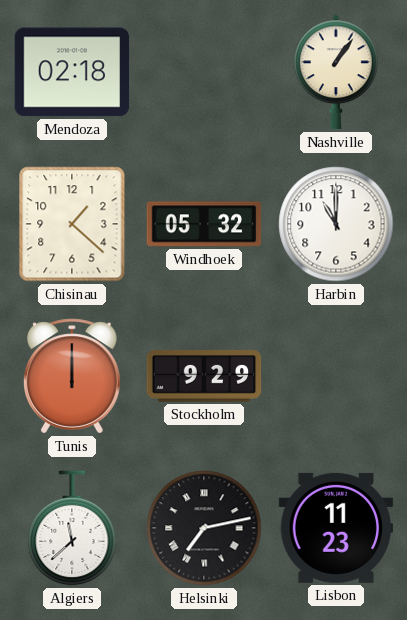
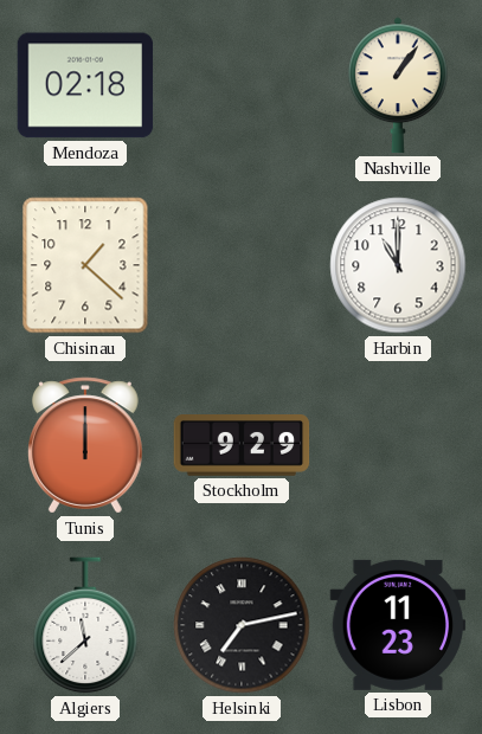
Windhoek: 05:32 -> none (204, 224)
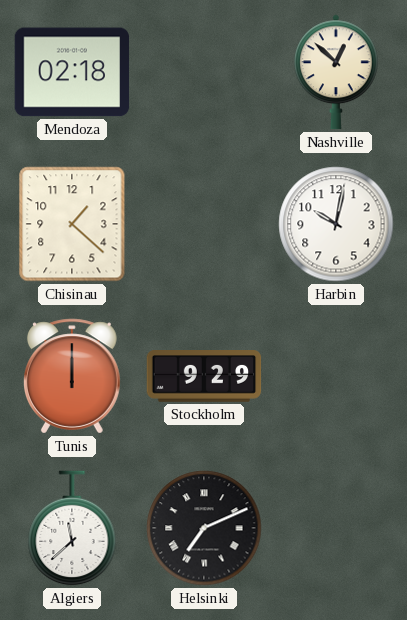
Nashville: 1:06 -> 12:52 (337, 72)
Harbin: 11:00 -> 10:02 (336, 224)
Helsinki: 7:13 -> 7:11 (204, 528)
Lisbon: 11:23 -> none (398, 625)
